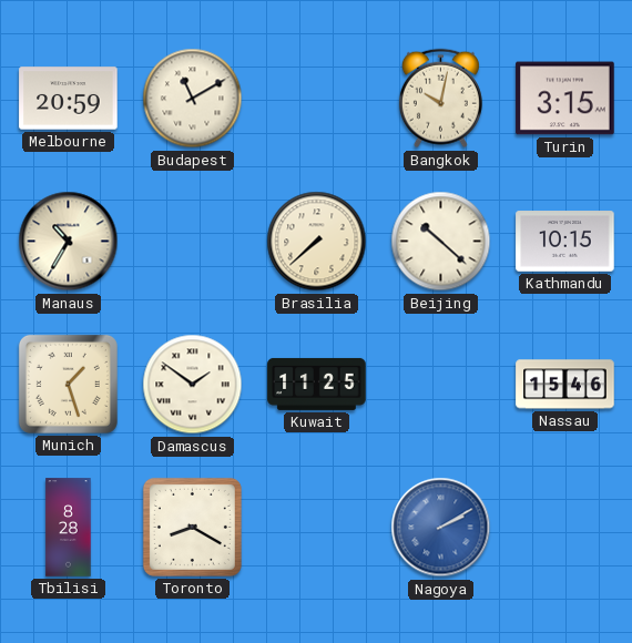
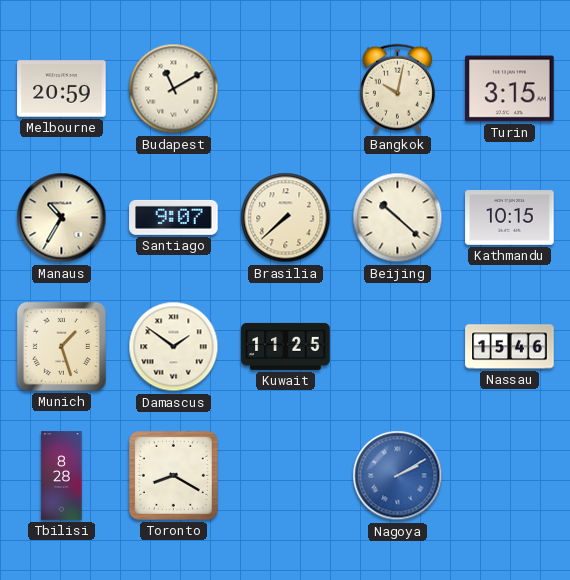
Santiago: none -> 9:07 (174, 217)
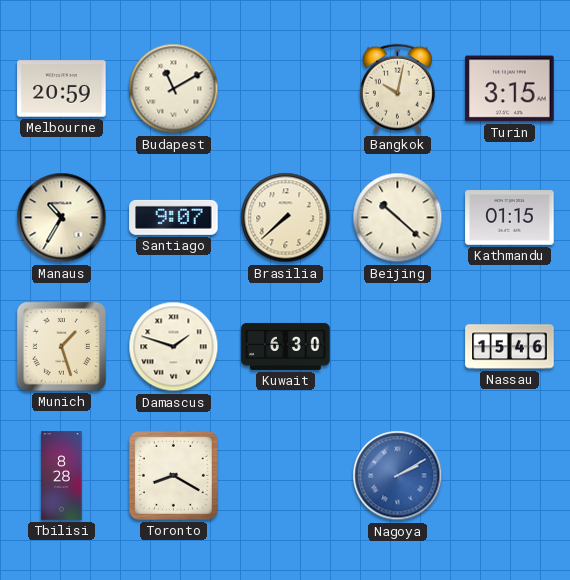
Kathmandu: 10:15 -> 01:15 (510, 218)
Damascus: 1:51 -> 1:48 (174, 347)
Kuwait: 11:25 -> 6:30 (286, 346)
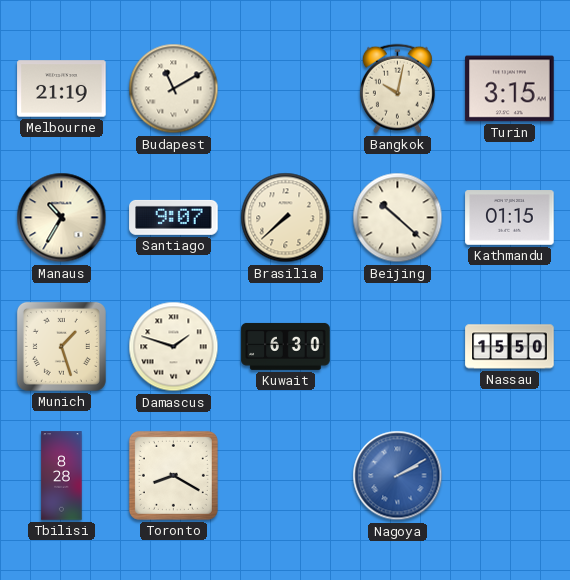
Melbourne: 20:59 -> 21:19 (62, 89)
Nassau: 15:46 -> 15:50 (510, 347)
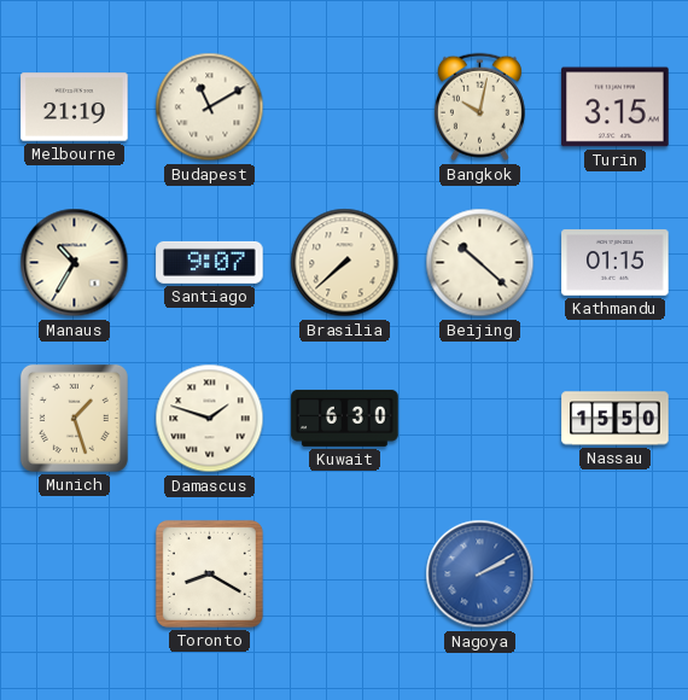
Tbilisi: 8:28 -> none (62, 476)
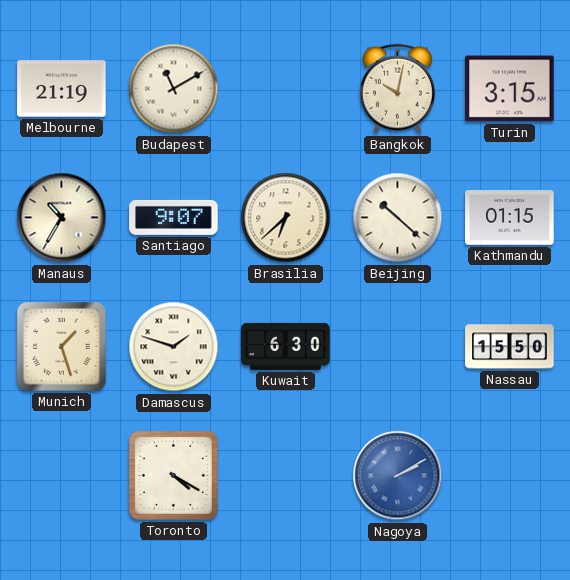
Brasilia: 7:38 -> 6:38 (286, 218)
Toronto: 8:20 -> 4:20 (173, 475)
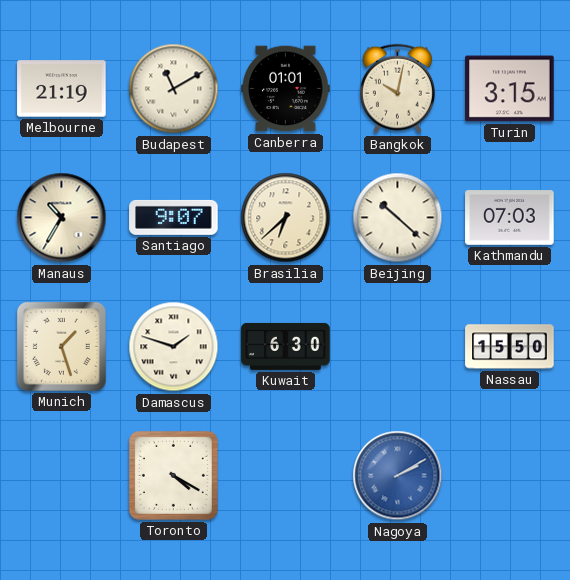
Canberra: none -> 01:01 (286, 89)
Kathmandu: 01:15 -> 07:03 (510, 218)
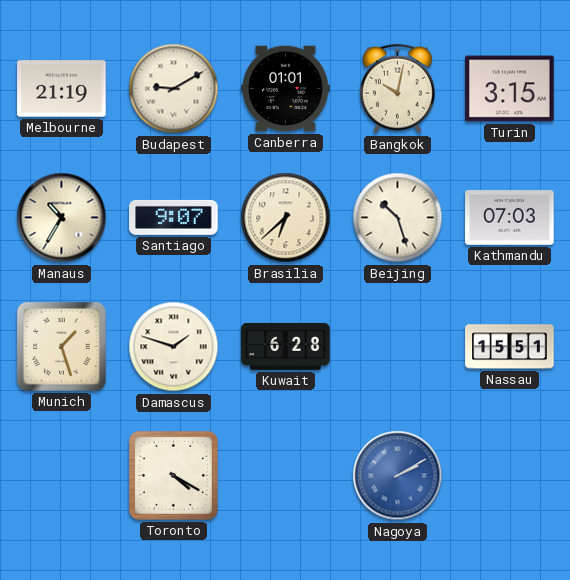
Budapest: 11:10 -> 9:10 (174, 89)
Beijing: 10:22 -> 10:27 (398, 218)
Kuwait: 6:30 -> 6:28 (286, 346)
Nassau: 15:50 -> 15:51 (510, 347)
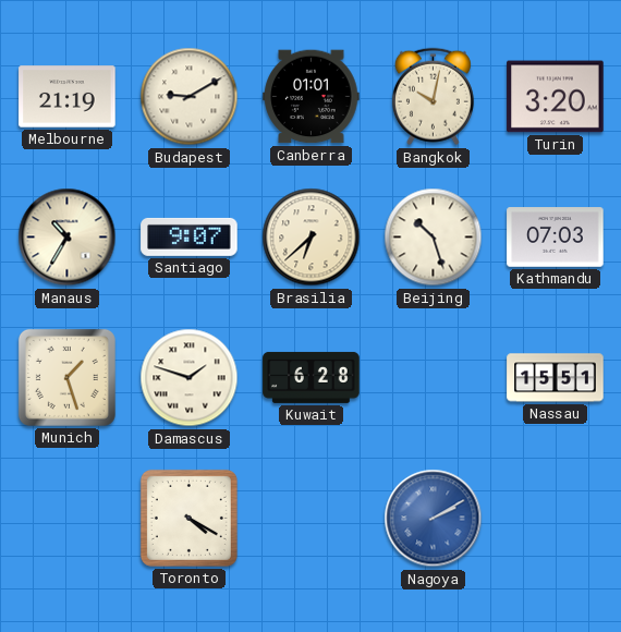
Turin: 3:15 -> 3:20 (556, 97)
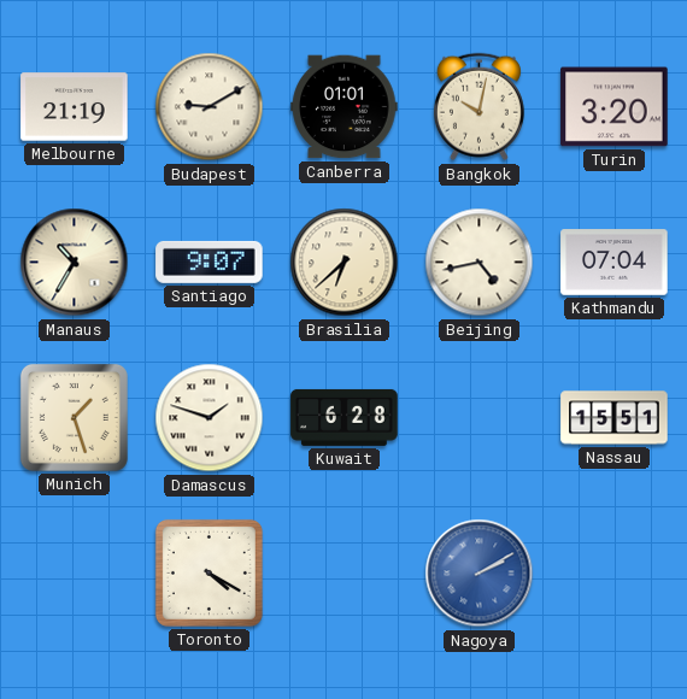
Beijing: 10:27 -> 4:43 (480, 263)
Kathmandu: 07:03 -> 07:04 (615, 263)
